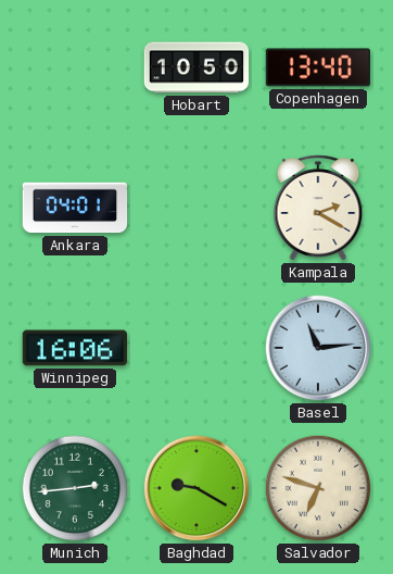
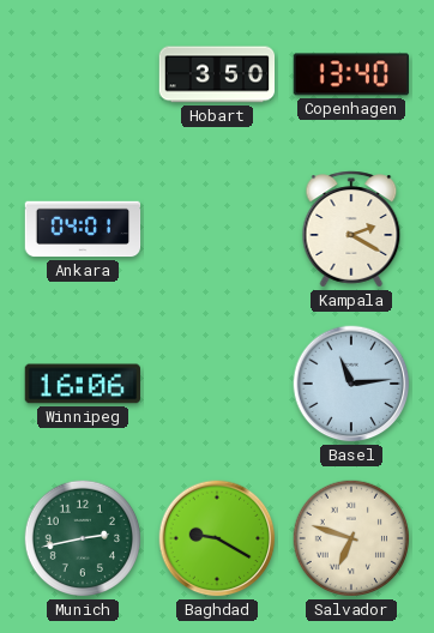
Hobart: 10:50 -> 3:50 (217, 74)
Munich: 2:44 -> 2:43 (83, 538)
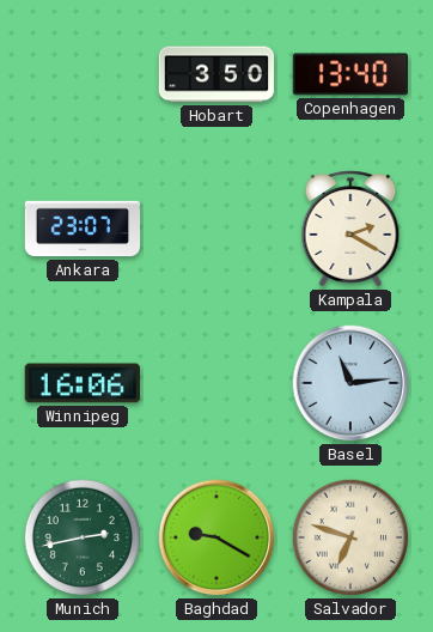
Ankara: 04:01 -> 23:07 (83, 229)
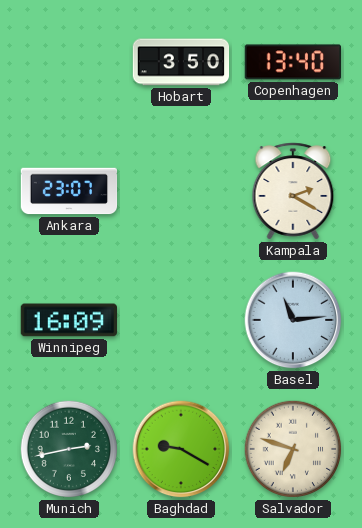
Winnipeg: 16:06 -> 16:09 (68, 320)
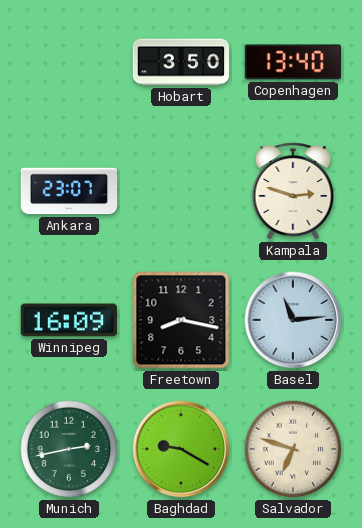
Kampala: 2:20 -> 2:48 (293, 191)
Freetown: none -> 8:17 (181, 320)
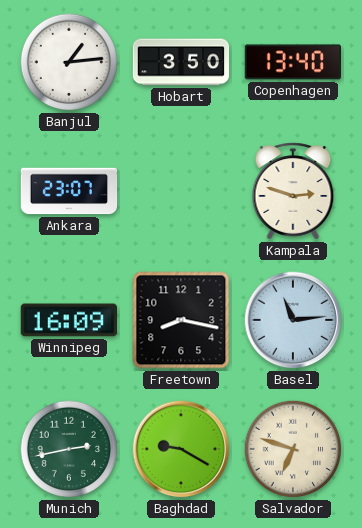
Banjul: none -> 1:14 (69, 62)
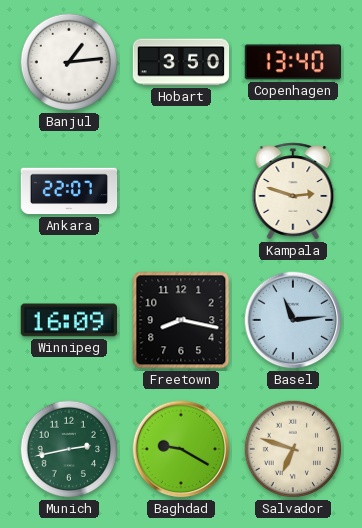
Ankara: 23:07 -> 22:07 (69, 191)
